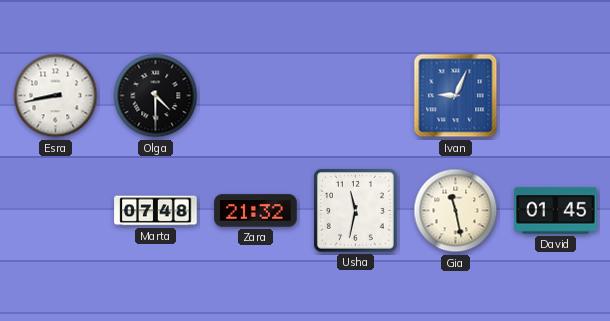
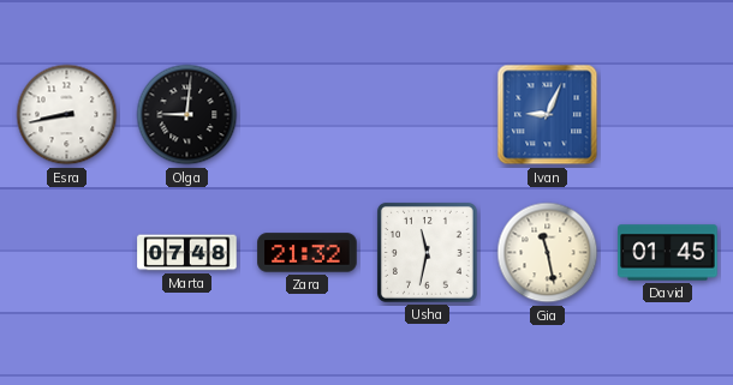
Olga: 4:30 -> 9:01 (187, 115)
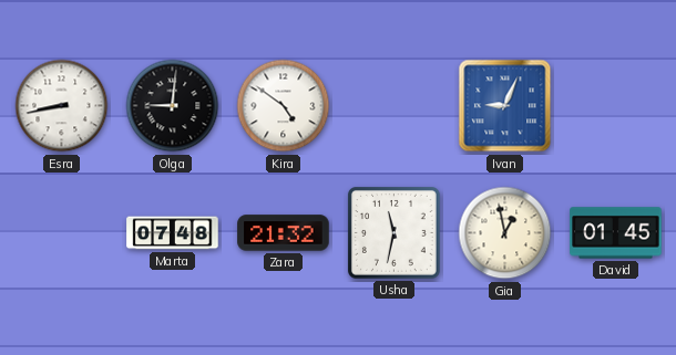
Kira: none -> 4:51 (284, 106)
Gia: 11:28 -> 12:58 (505, 233)
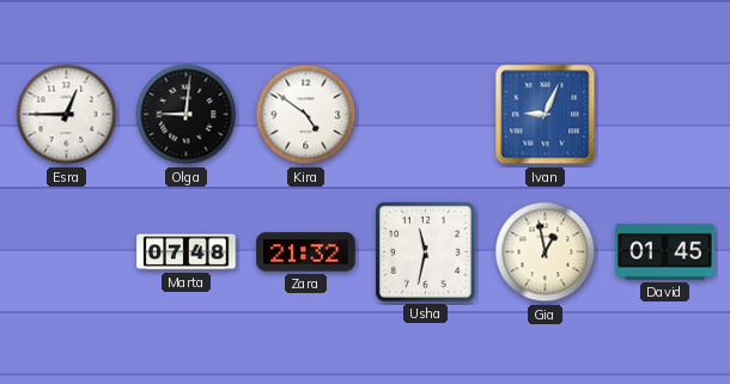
Esra: 8:43 -> 12:45 (67, 115)
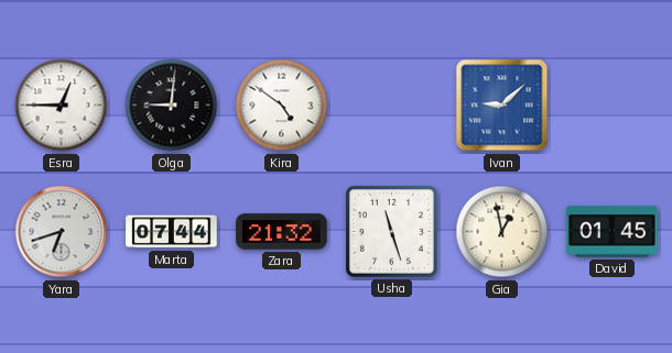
Ivan: 9:04 -> 9:08 (502, 106)
Yara: none -> 6:42 (62, 232)
Marta: 07:48 -> 07:44 (172, 232)
Usha: 11:32 -> 11:27 (391, 231)
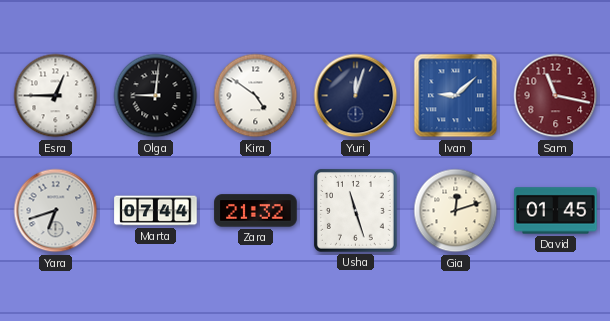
Yuri: none -> 12:03 (356, 96)
Sam: none -> 11:17 (556, 96)
Gia: 12:58 -> 12:12 (456, 211)
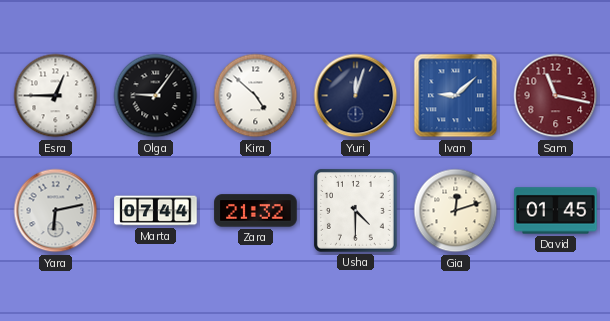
Olga: 9:01 -> 9:06 (156, 96)
Kira: 4:51 -> 4:52 (256, 96)
Yara: 6:42 -> 6:13 (56, 211)
Usha: 11:27 -> 4:30 (355, 210)
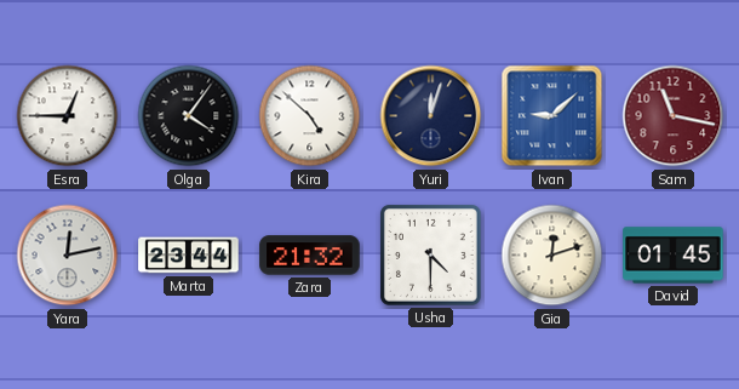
Olga: 9:06 -> 4:06 (189, 116)
Yara: 6:13 -> 12:13 (68, 256)
Marta: 07:44 -> 23:44 (189, 256)
